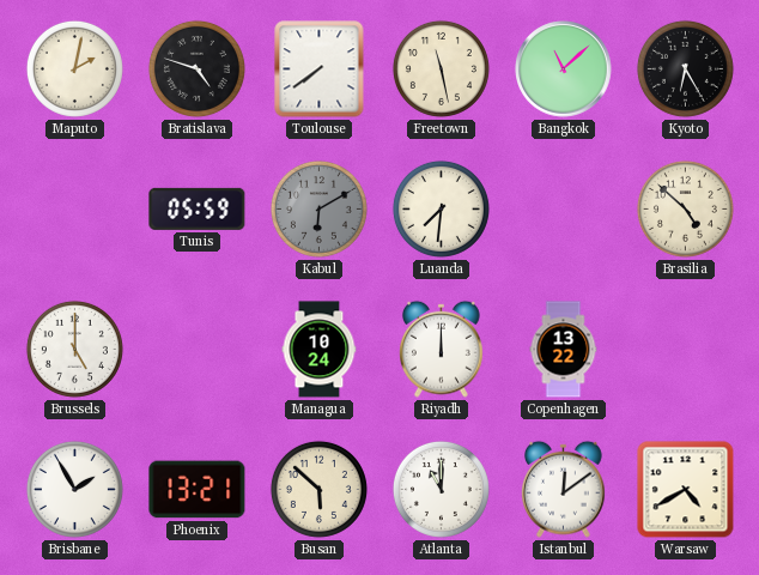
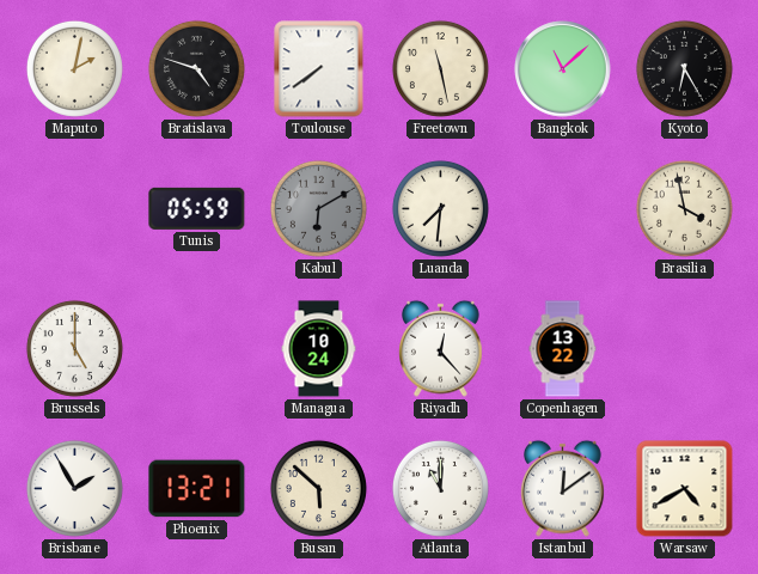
Brasilia: 4:52 -> 3:58 (684, 208)
Riyadh: 12:00 -> 12:23 (441, 348)
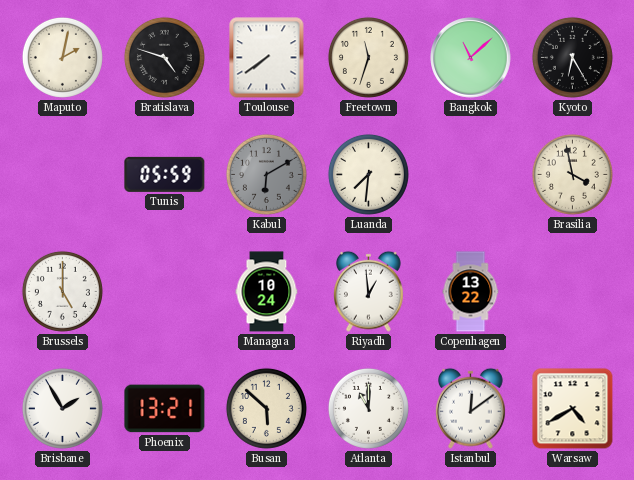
Freetown: 11:28 -> 11:33 (368, 57)
Riyadh: 12:23 -> 12:59 (369, 291)
